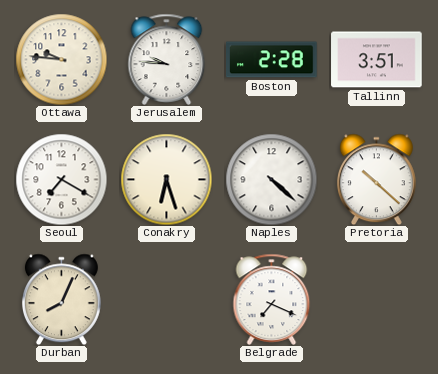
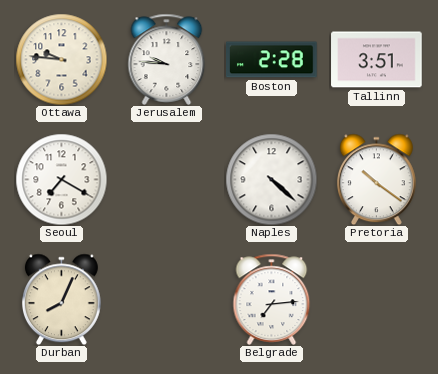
Conakry: 6:27 -> none (166, 179)
Pretoria: 10:22 -> 10:21 (376, 179)
Belgrade: 7:19 -> 7:14 (272, 299)
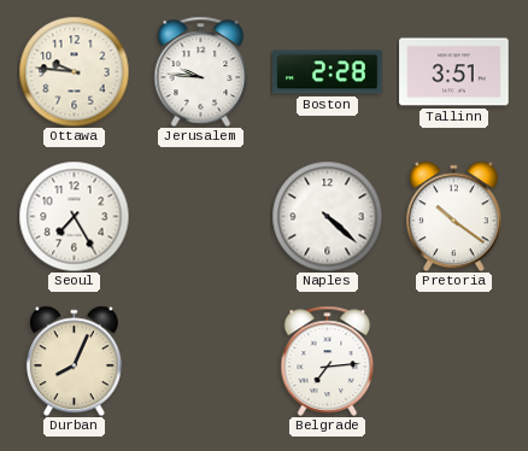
Seoul: 7:20 -> 7:25 (74, 216)
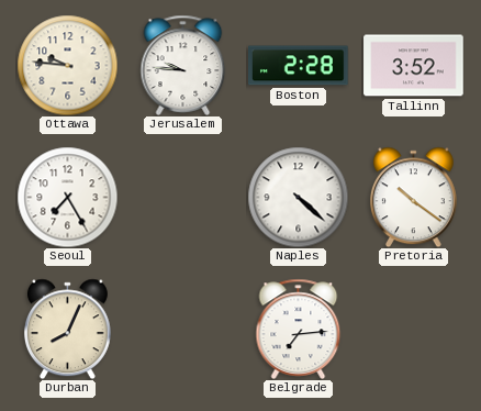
Tallinn: 3:51 -> 3:52 (414, 66)
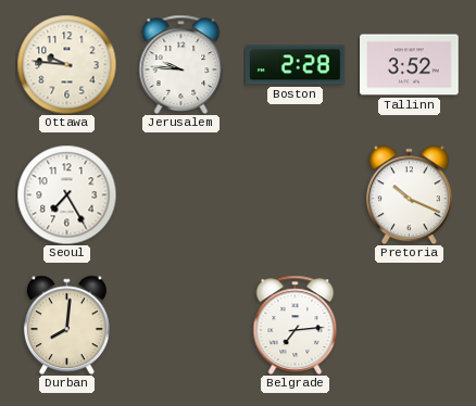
Naples: 4:22 -> none (298, 197)
Pretoria: 10:21 -> 10:19 (409, 194)
Durban: 8:04 -> 8:01 (66, 325)
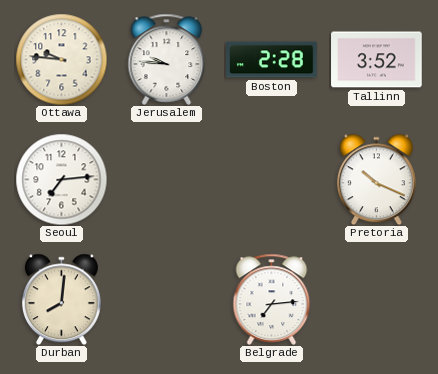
Seoul: 7:25 -> 7:14 (61, 179)
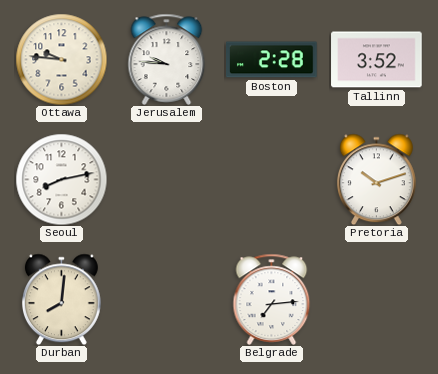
Seoul: 7:14 -> 8:13 (61, 179)
Pretoria: 10:19 -> 10:12 (376, 179)
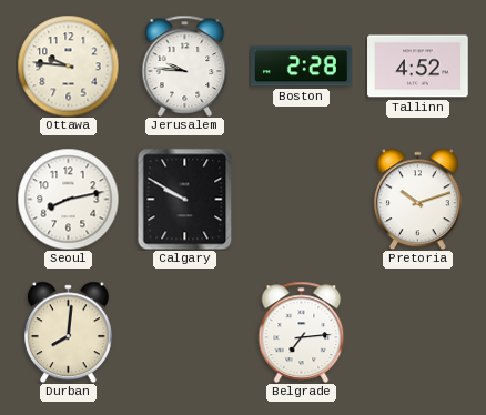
Tallinn: 3:52 -> 4:52 (418, 67)
Calgary: none -> 9:50 (185, 199)
